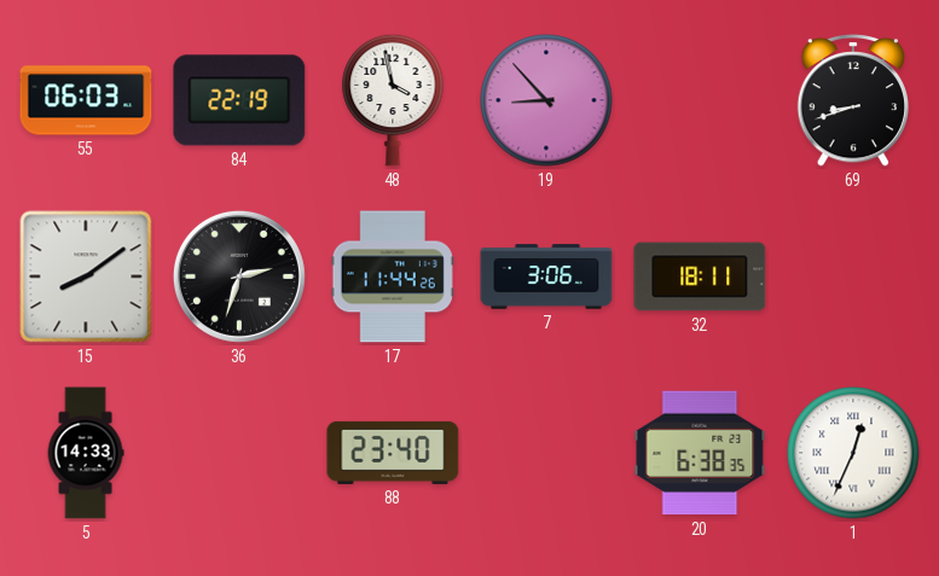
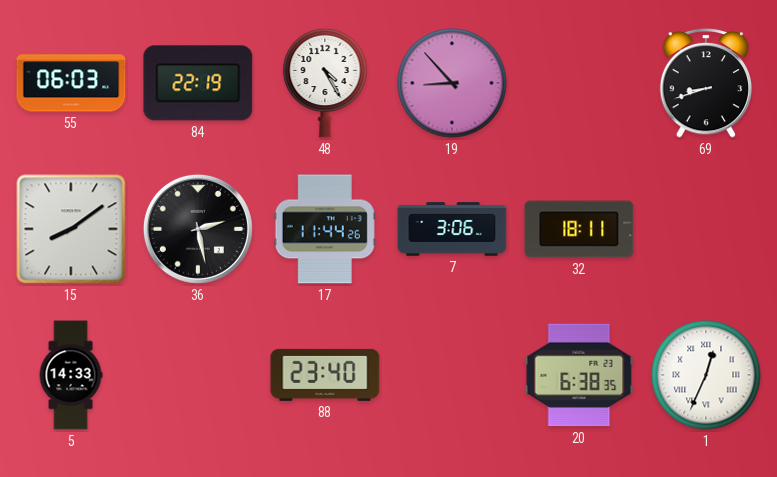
48: 3:58 -> 4:25 (325, 83)
36: 2:33 -> 2:28 (198, 229)
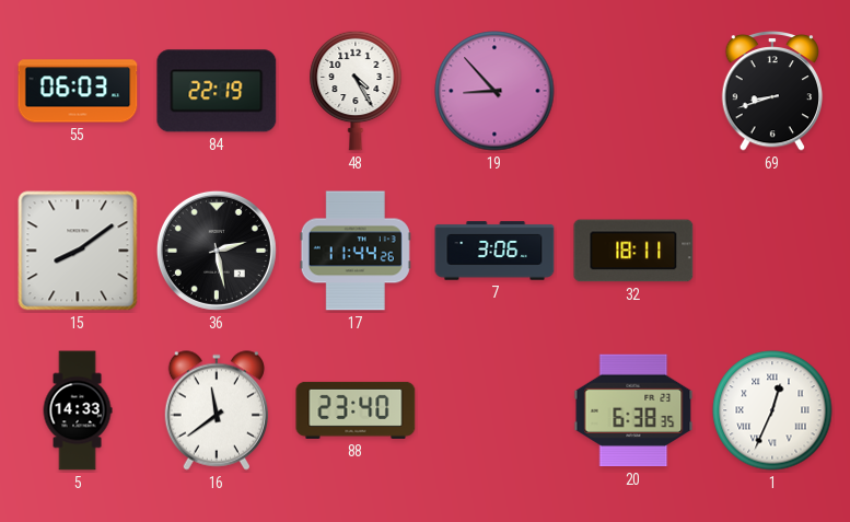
16: none -> 11:39 (216, 410)
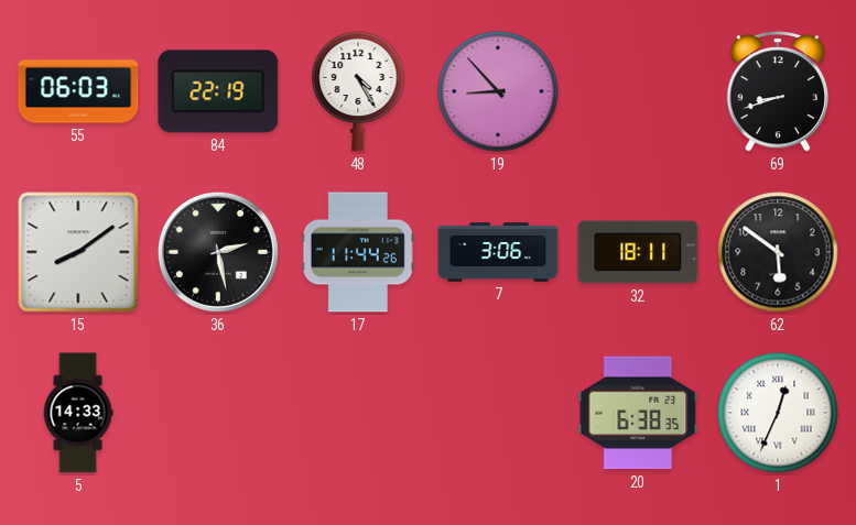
62: none -> 5:51 (778, 252)
16: 11:39 -> none (216, 410)
88: 23:40 -> none (356, 410)
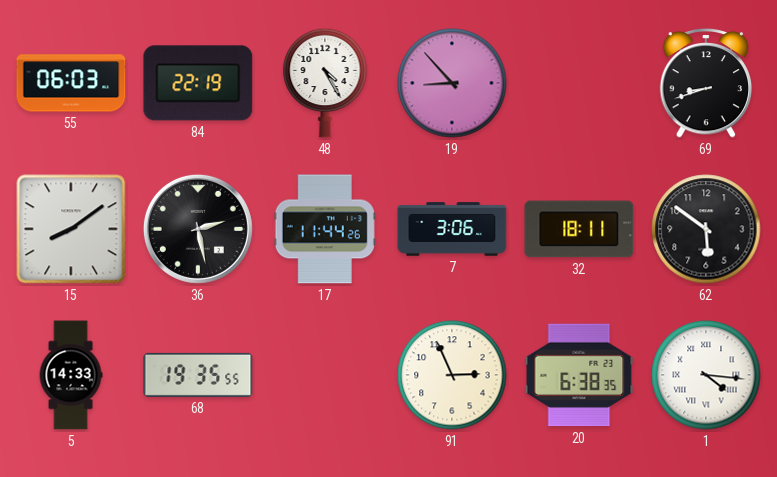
68: none -> 19:35 (198, 375)
91: none -> 2:56 (452, 375)
1: 12:34 -> 4:16 (706, 375)
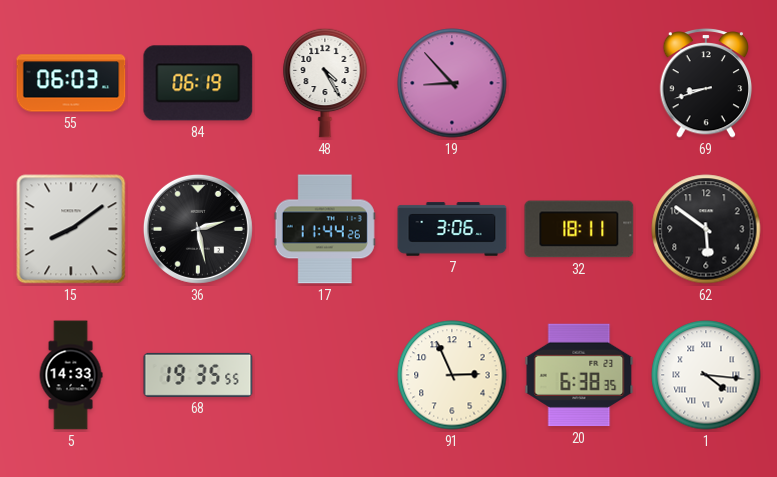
84: 22:19 -> 06:19 (198, 83)
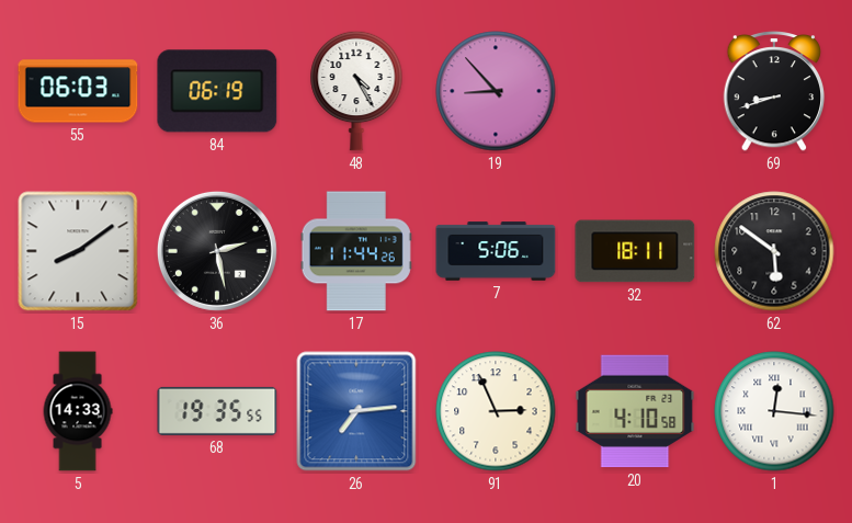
7: 3:06 -> 5:06 (496, 251)
26: none -> 7:14 (356, 411)
20: 6:38 -> 4:10 (635, 411)
1: 4:16 -> 12:16 (774, 411)
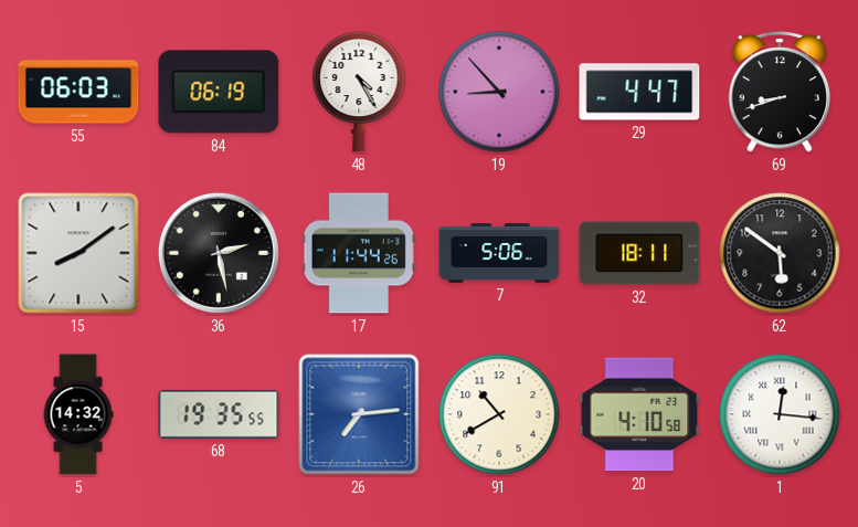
29: none -> 4:47 (639, 92)
5: 14:33 -> 14:32 (78, 414)
91: 2:56 -> 10:40 (499, 414)
